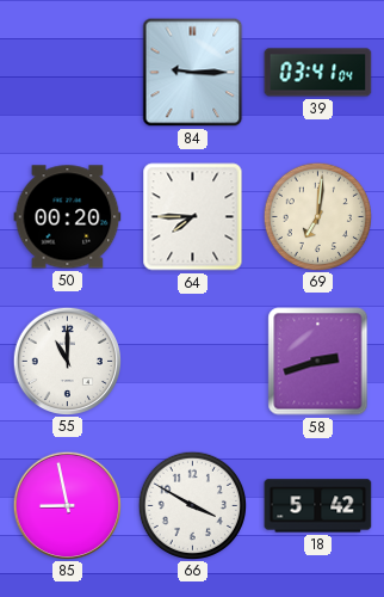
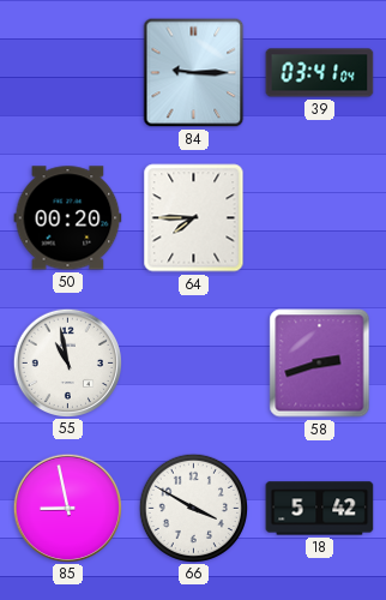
69: 7:01 -> none (317, 216)
55: 11:00 -> 10:58 (67, 362)
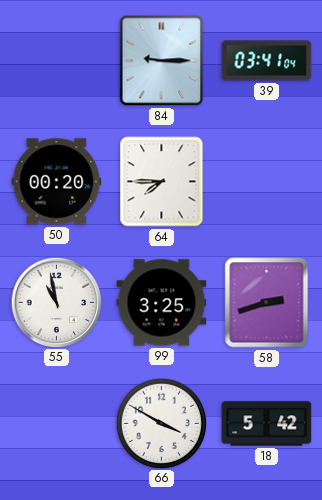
99: none -> 3:25 (162, 303)
85: 8:58 -> none (67, 508)
